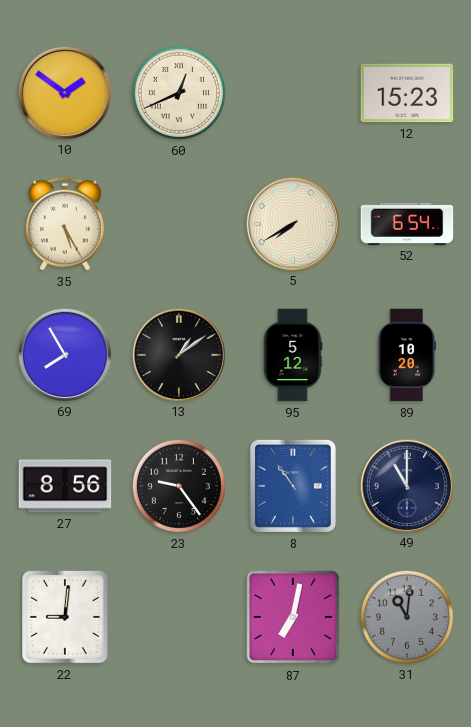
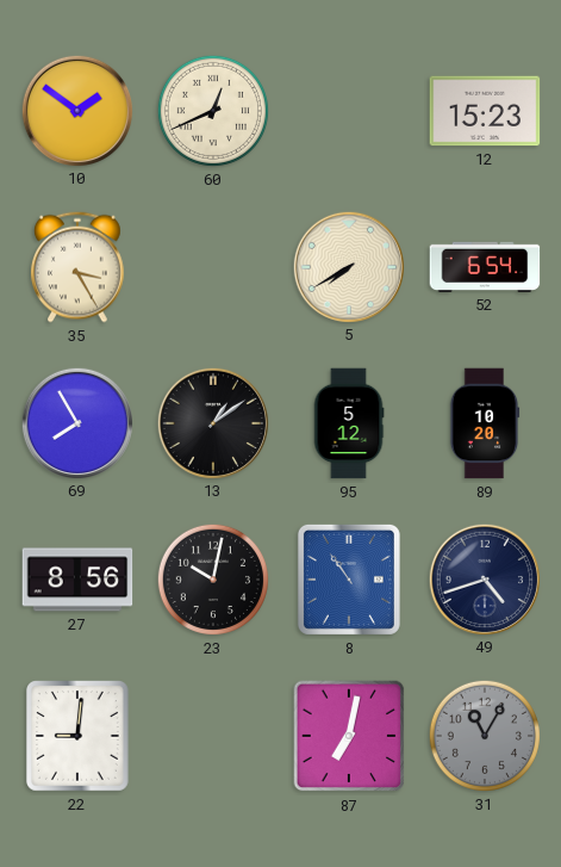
35: 5:25 -> 3:25 (79, 267)
23: 9:24 -> 10:02 (213, 580)
49: 11:00 -> 4:42 (484, 578)
31: 11:01 -> 11:05 (485, 736)
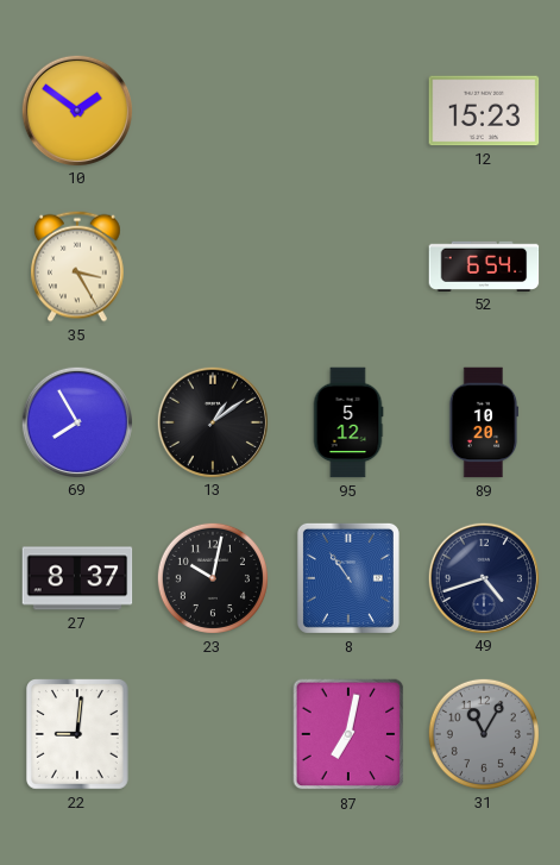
60: 12:41 -> none (213, 111)
5: 7:40 -> none (348, 266)
27: 8:56 -> 8:37 (77, 578)
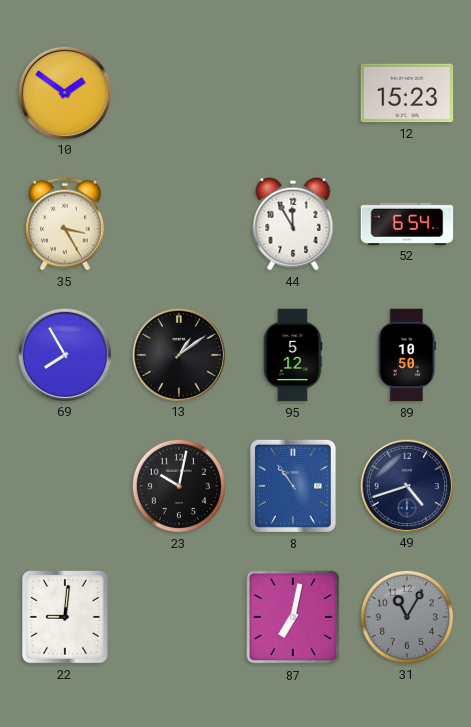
44: none -> 11:55 (293, 224)
89: 10:20 -> 10:50 (407, 355)
27: 8:37 -> none (77, 578)
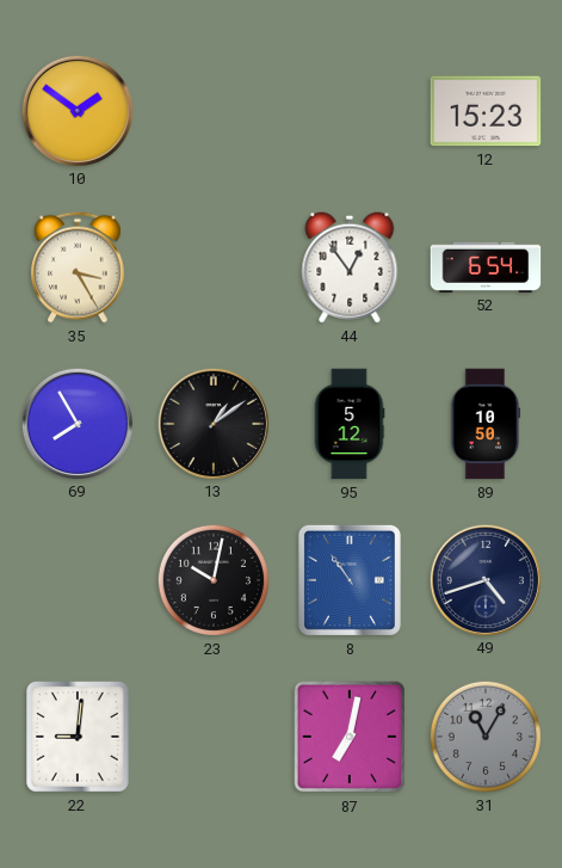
44: 11:55 -> 12:54 (350, 267)
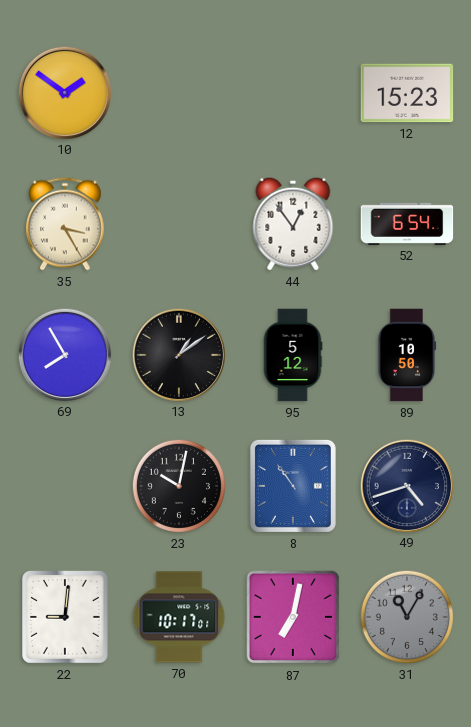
70: none -> 10:17 (179, 617)
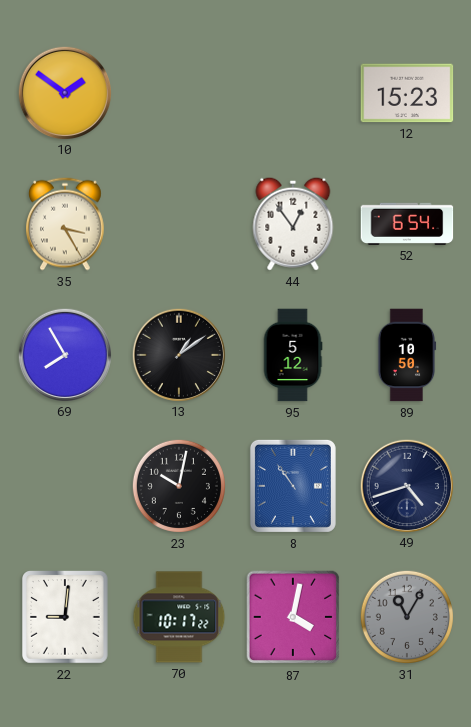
70: 10:17:01 -> 10:17:22 (179, 617)
87: 7:02 -> 4:02 (293, 617)
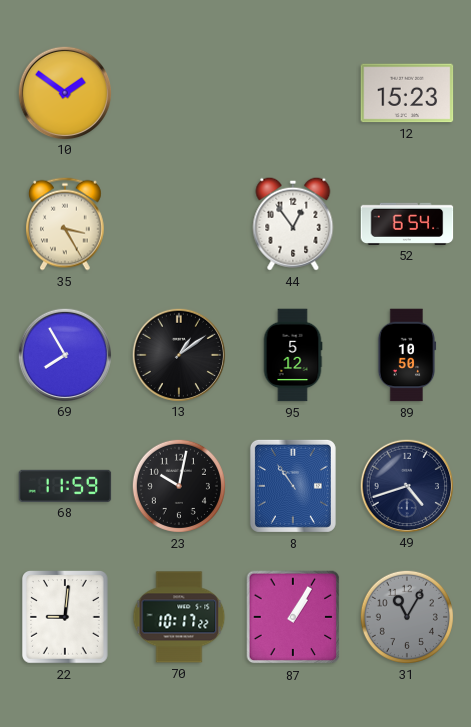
68: none -> 11:59 (65, 486)
87: 4:02 -> 1:05 (293, 617)
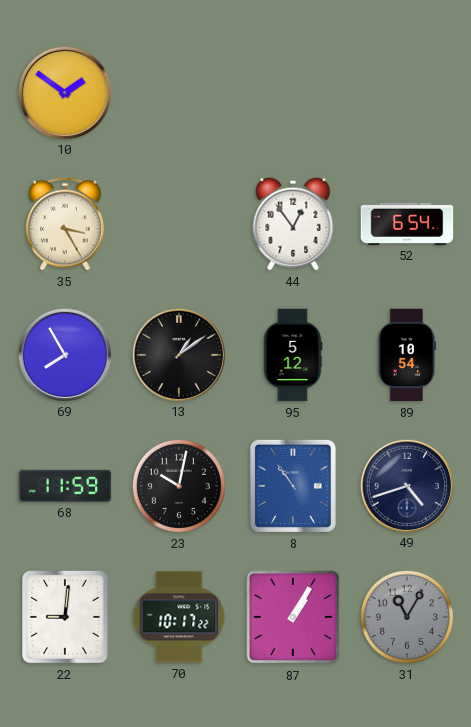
12: 15:23 -> none (407, 93)
89: 10:50 -> 10:54 (407, 355)
